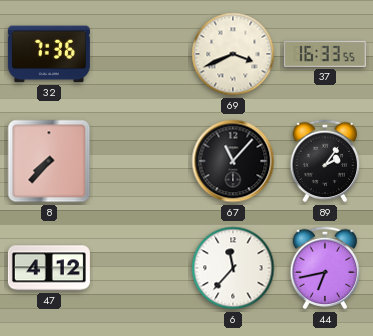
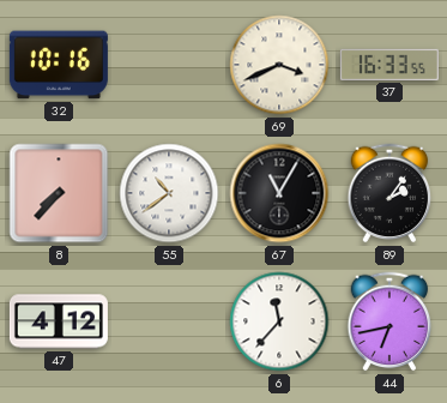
32: 7:36 -> 10:16 (59, 65)
55: none -> 10:39 (169, 193)
67: 11:07 -> 11:05 (279, 193)
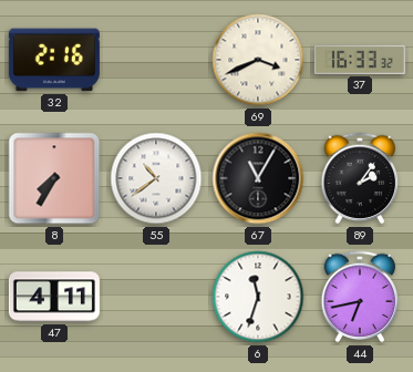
32: 10:16 -> 2:16 (54, 60)
37: 16:33:55 -> 16:33:32 (360, 60)
8: 7:37 -> 7:35 (54, 178)
47: 4:12 -> 4:11 (54, 297)
6: 11:37 -> 11:33 (258, 297)
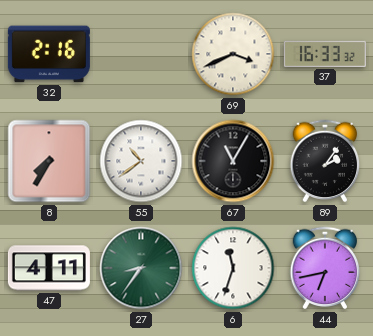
27: none -> 8:36 (141, 268)
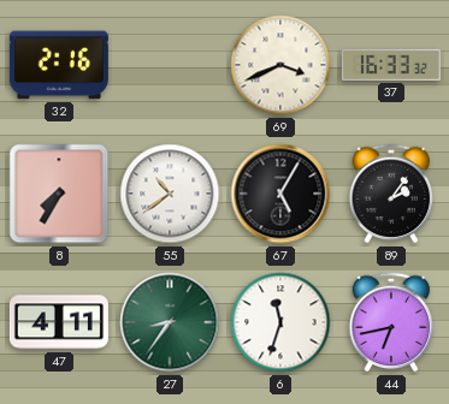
67: 11:05 -> 5:05 (280, 194)
